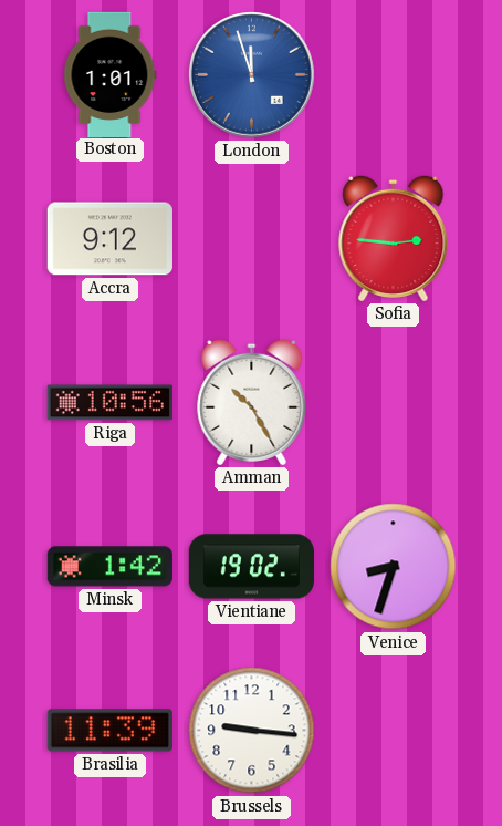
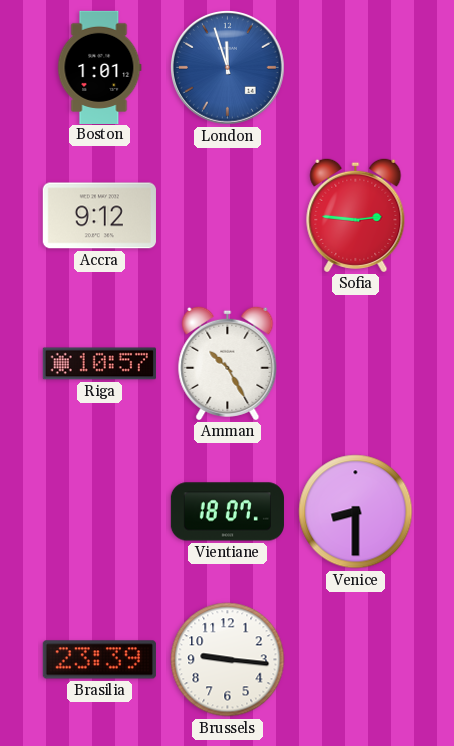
Riga: 10:56 -> 10:57 (99, 364)
Minsk: 1:42 -> none (109, 567)
Vientiane: 19:02 -> 18:07 (227, 512)
Venice: 8:33 -> 8:30 (356, 512)
Brasilia: 11:39 -> 23:39 (99, 660)
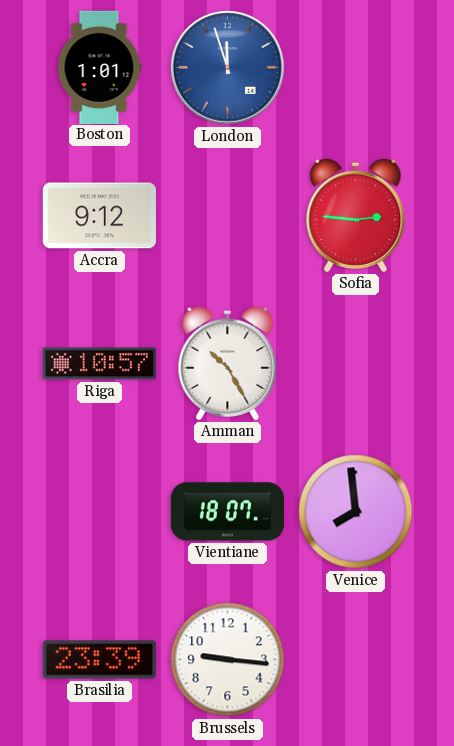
Venice: 8:30 -> 7:59 (356, 512)
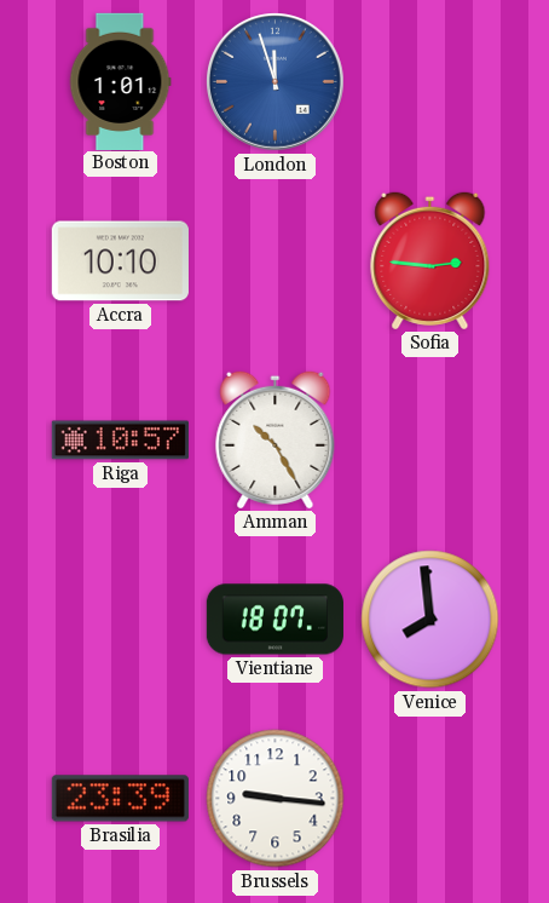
Accra: 9:12 -> 10:10 (120, 261)
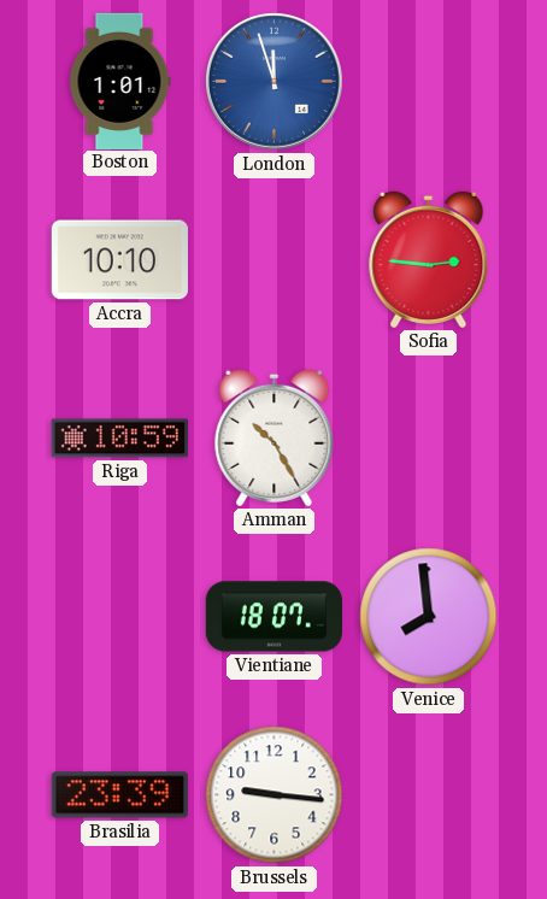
Riga: 10:57 -> 10:59 (119, 439)
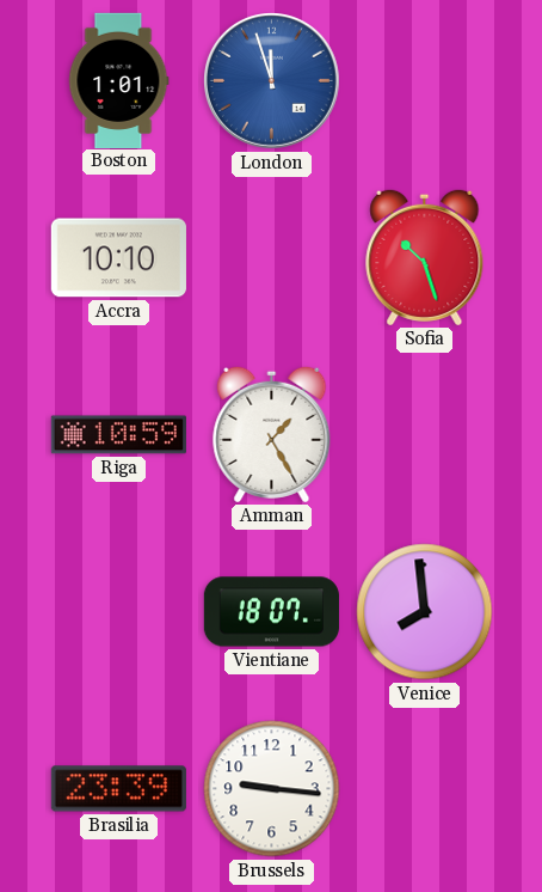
Sofia: 2:46 -> 10:27 (425, 257)
Amman: 10:25 -> 1:25 (272, 434)
